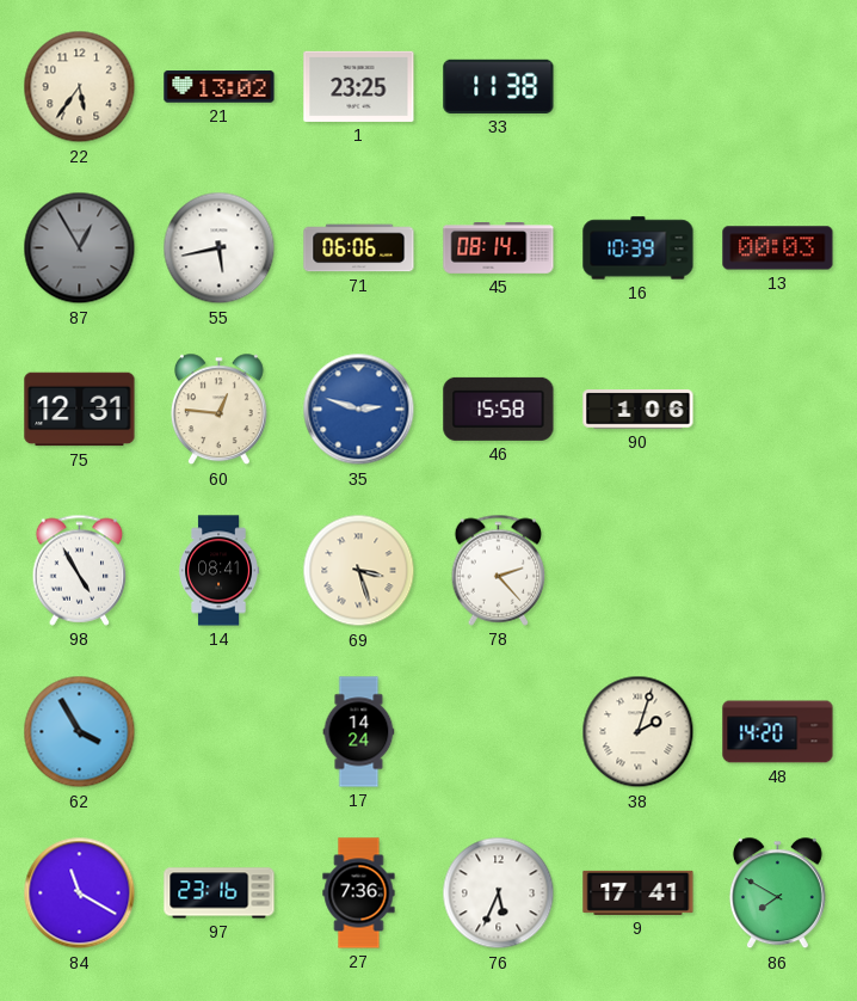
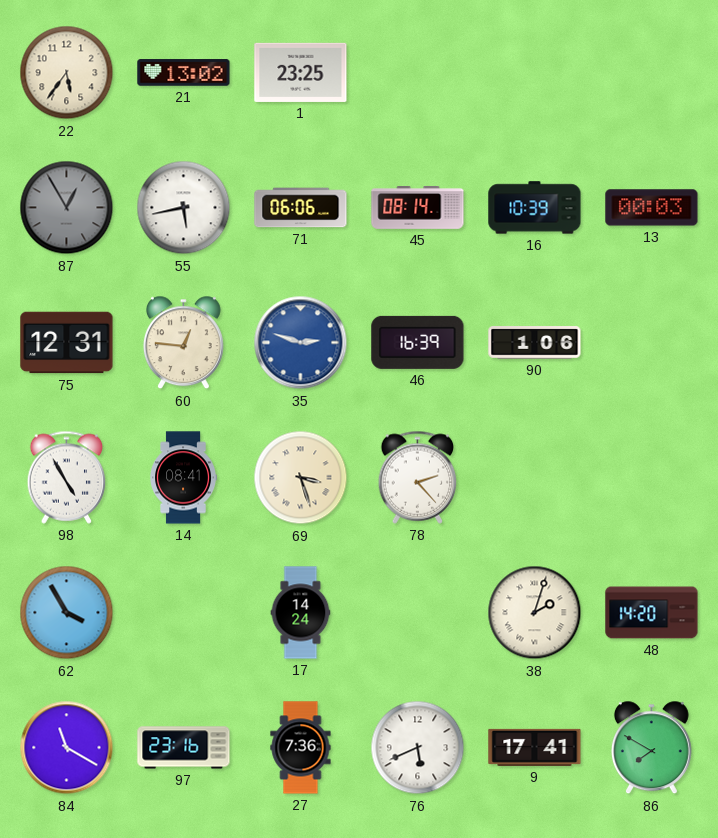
33: 11:38 -> none (499, 86)
46: 15:58 -> 16:39 (418, 342)
76: 5:34 -> 5:41 (418, 748)
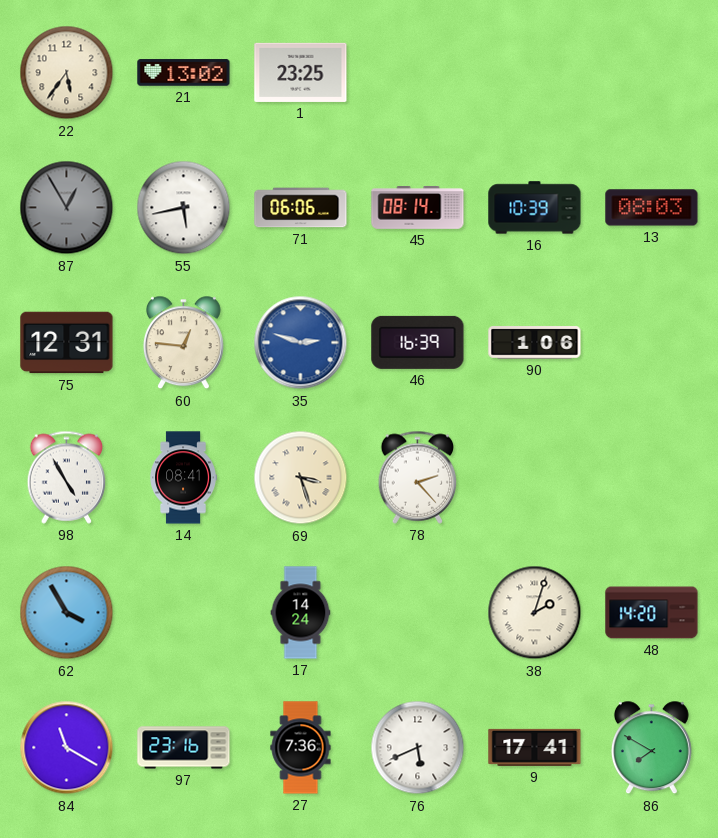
13: 00:03 -> 08:03 (652, 208)
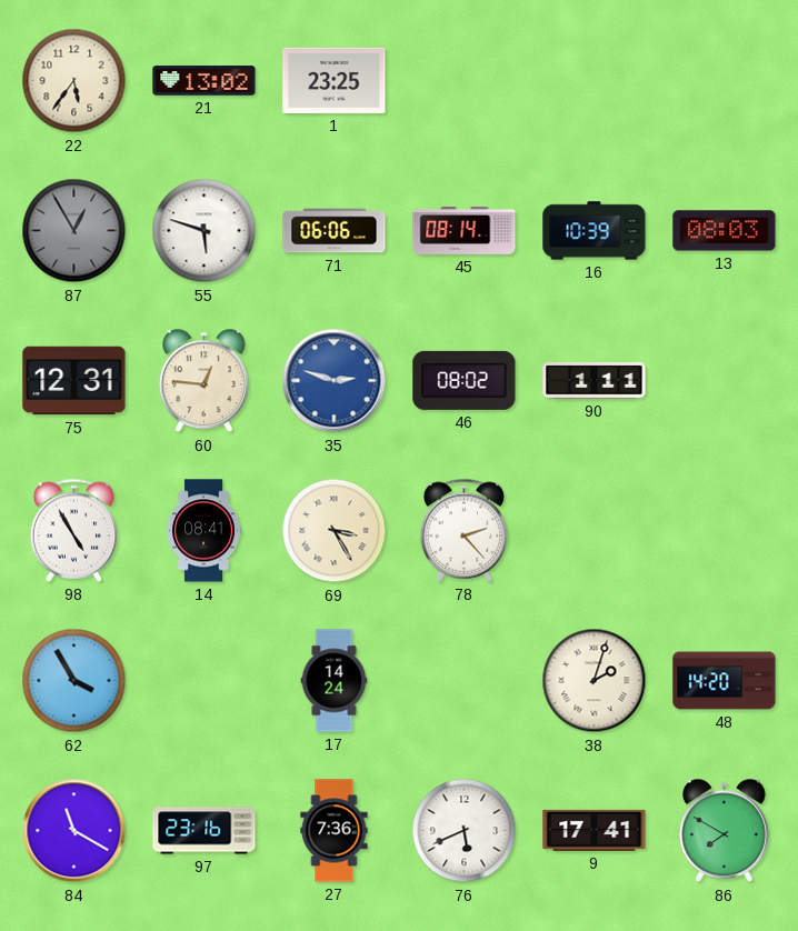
55: 5:43 -> 5:48 (205, 231)
46: 16:39 -> 08:02 (465, 380)
90: 1:06 -> 1:11 (595, 381)
69: 3:27 -> 3:25 (335, 531)
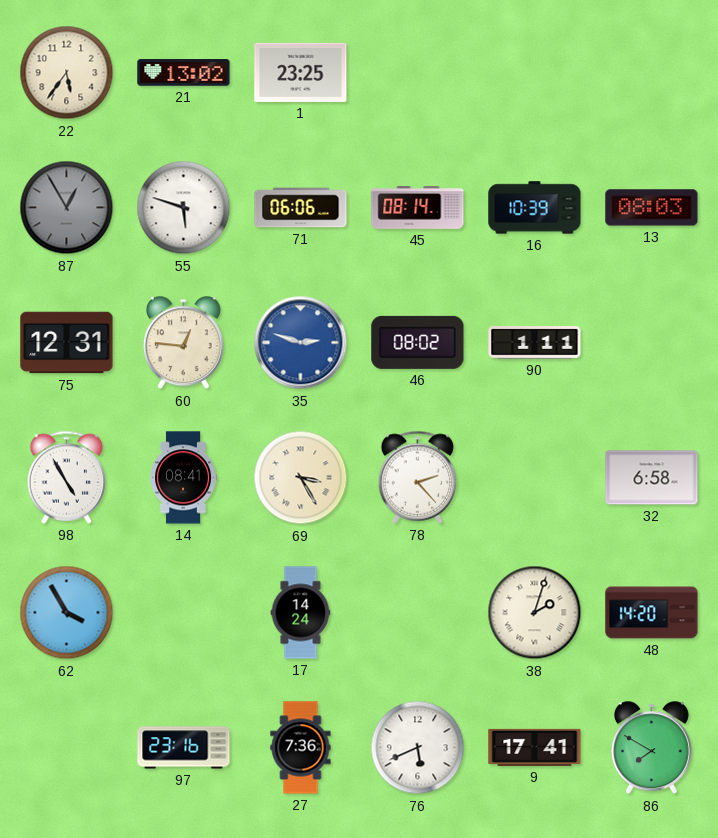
32: none -> 6:58 (652, 478)
84: 11:20 -> none (74, 831)
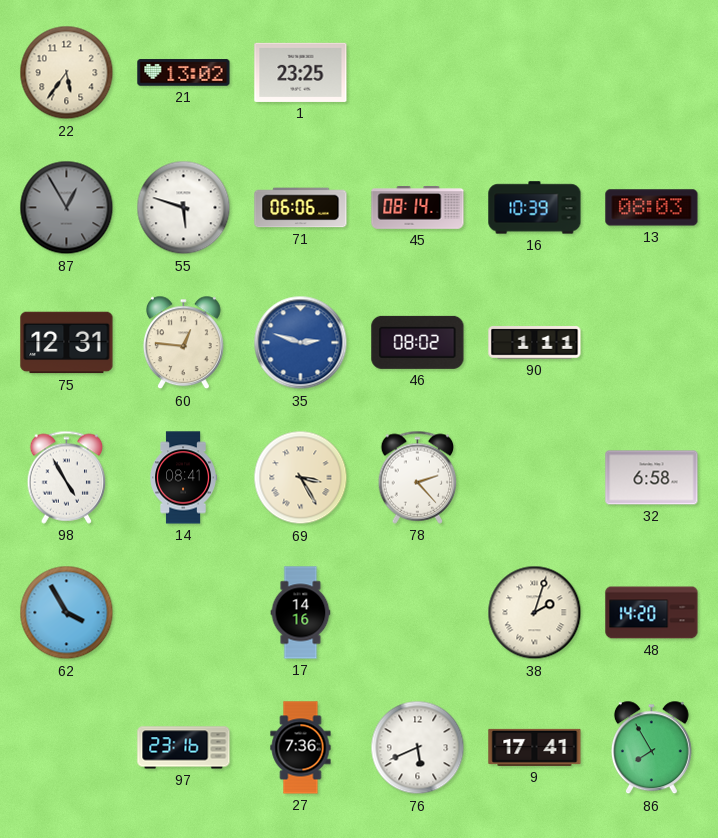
17: 14:24 -> 14:16 (301, 613)
86: 7:50 -> 7:55 (651, 748)
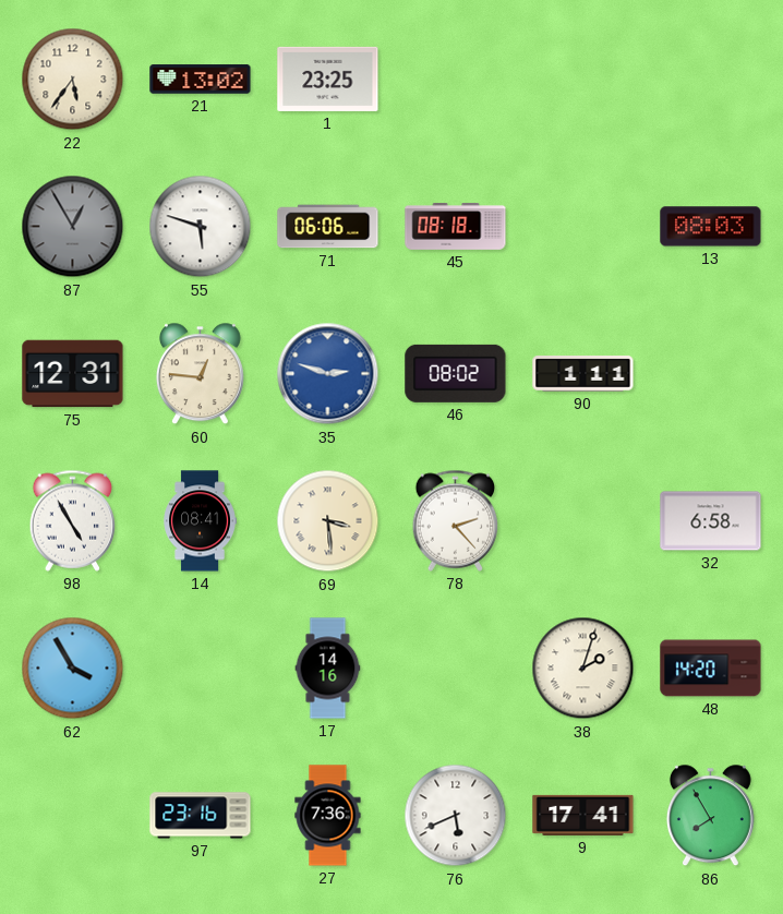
45: 08:14 -> 08:18 (456, 227)
16: 10:39 -> none (535, 208)
69: 3:25 -> 3:29 (328, 521)
